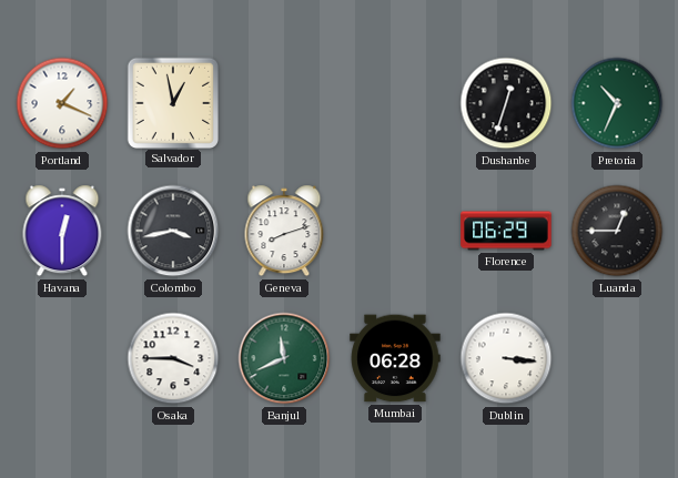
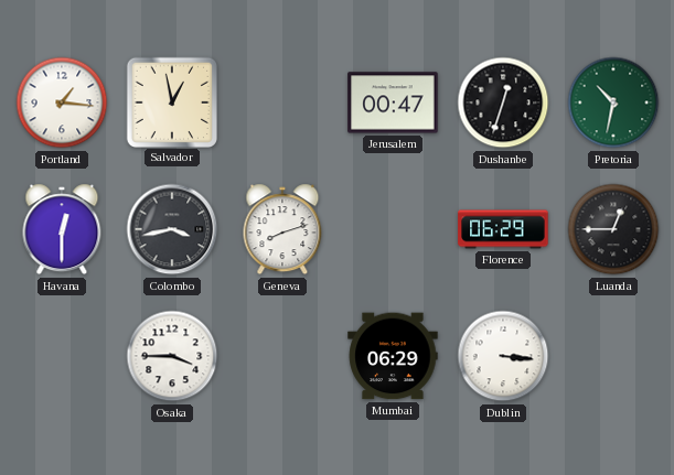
Portland: 1:19 -> 1:16 (62, 102)
Jerusalem: none -> 00:47 (393, 102)
Pretoria: 10:34 -> 10:32 (613, 102)
Banjul: 11:41 -> none (284, 358)
Mumbai: 06:28 -> 06:29 (393, 356)
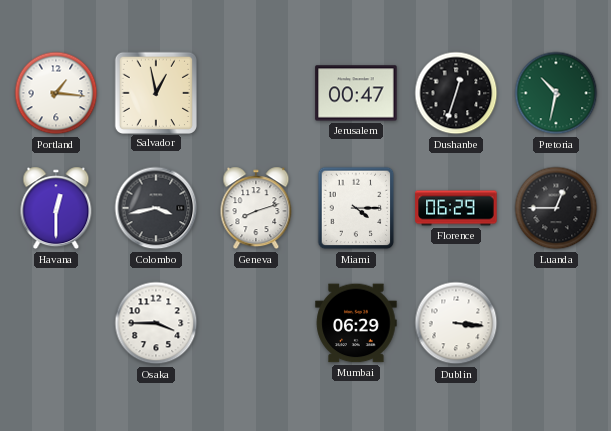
Miami: none -> 4:15 (356, 208)
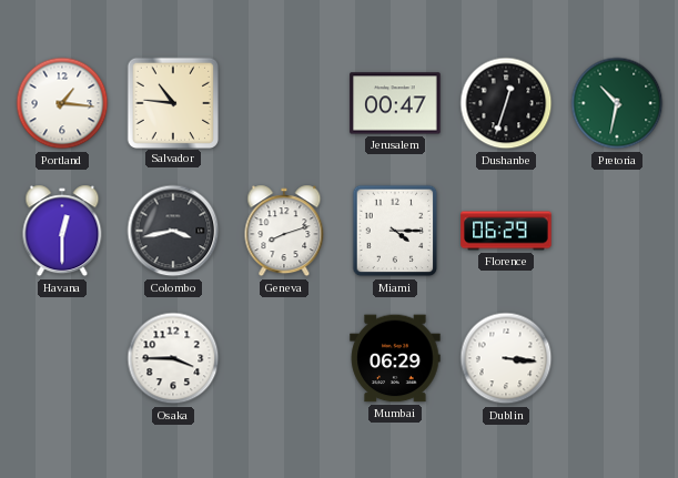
Salvador: 12:58 -> 10:46 (172, 102)
Luanda: 12:45 -> none (556, 208)
